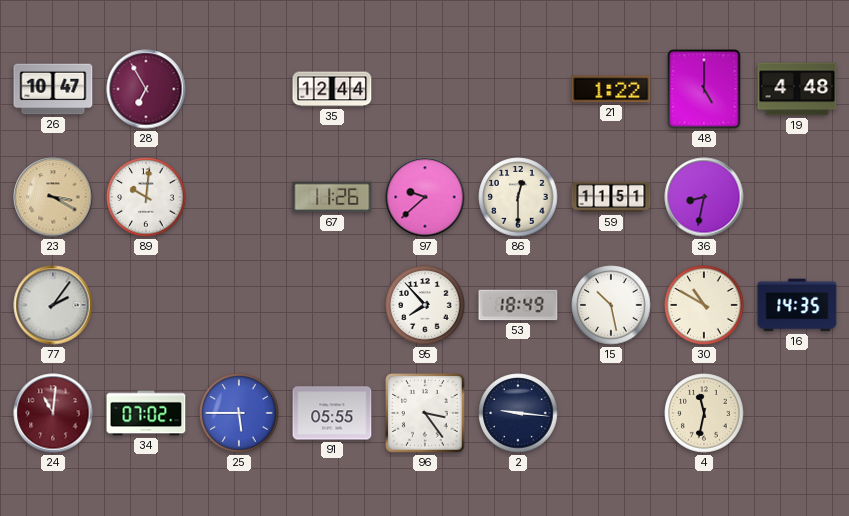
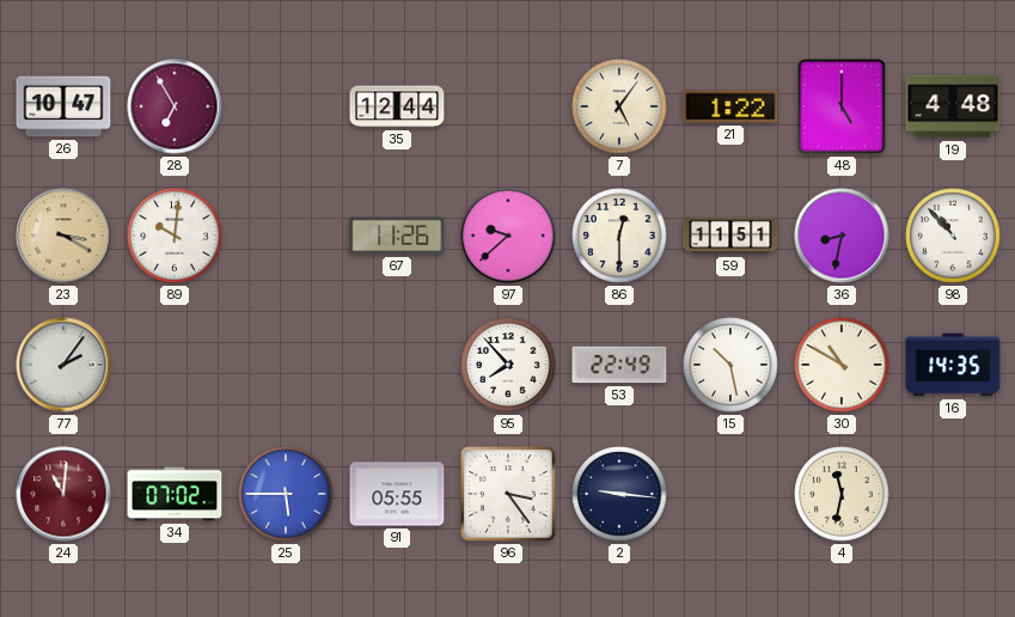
7: none -> 5:06 (619, 106)
98: none -> 10:53 (953, 236)
53: 18:49 -> 22:49 (619, 365)
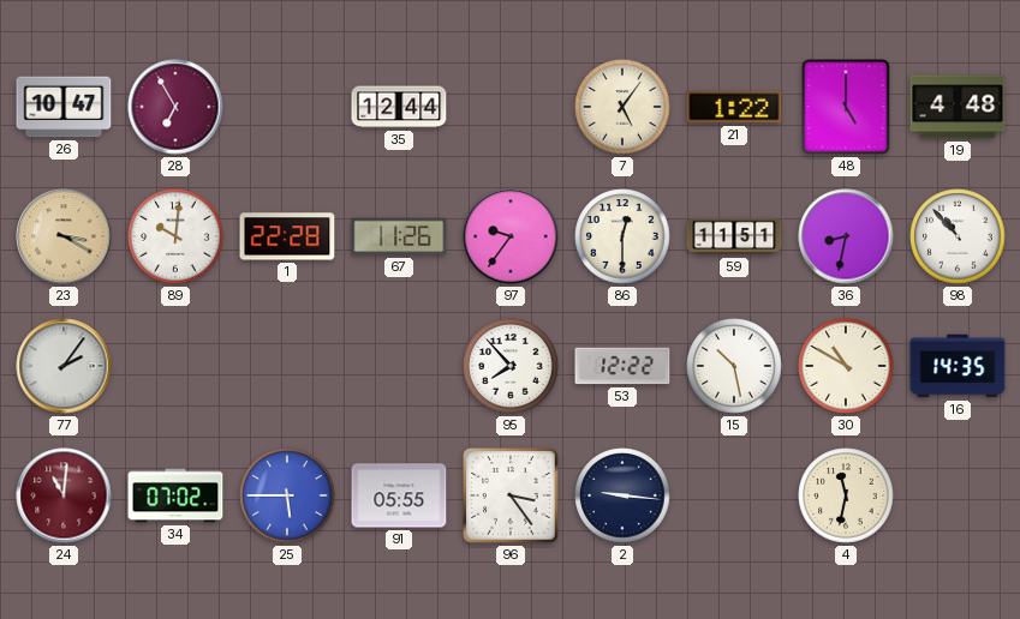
1: none -> 22:28 (287, 236)
97: 9:38 -> 9:36 (511, 236)
53: 22:49 -> 12:22 (622, 366)
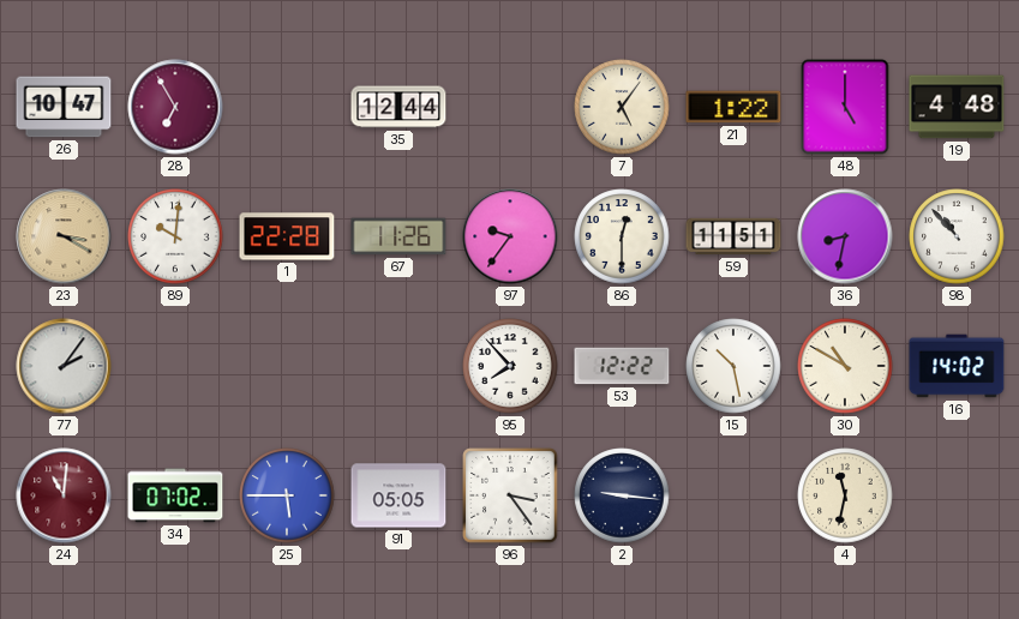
16: 14:35 -> 14:02 (957, 366)
91: 05:55 -> 05:05 (398, 495)
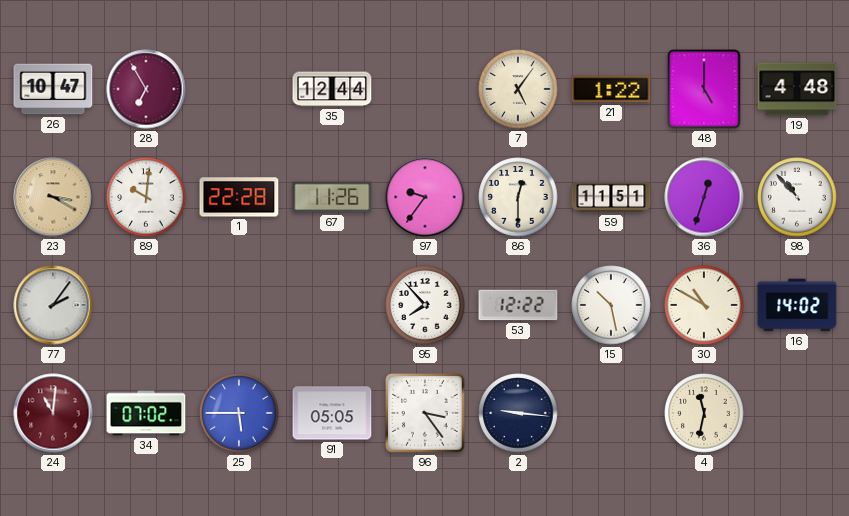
36: 8:32 -> 12:33 (704, 197)
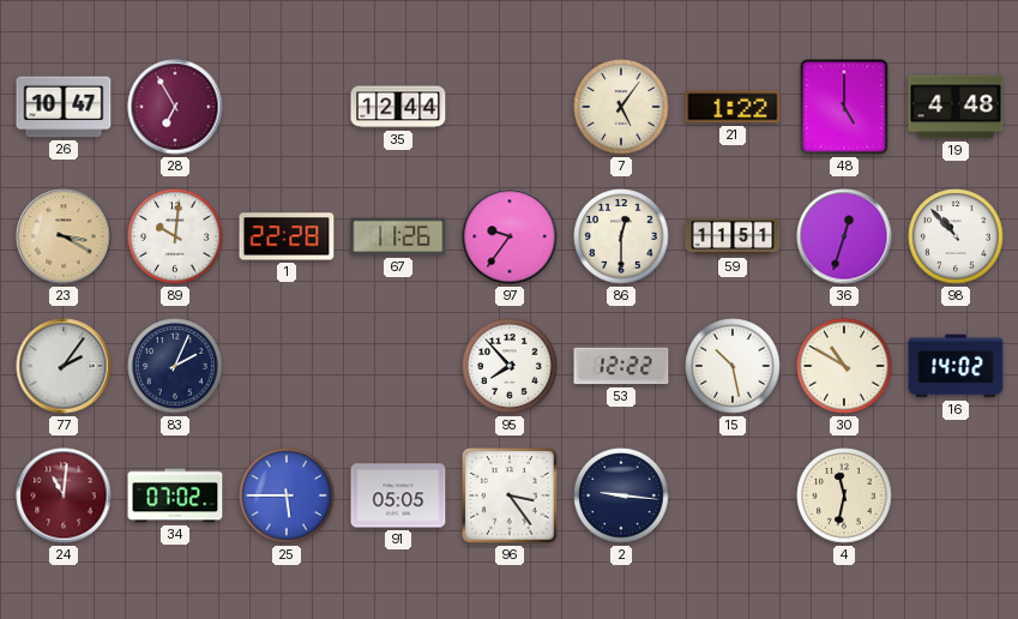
83: none -> 2:04 (175, 366)
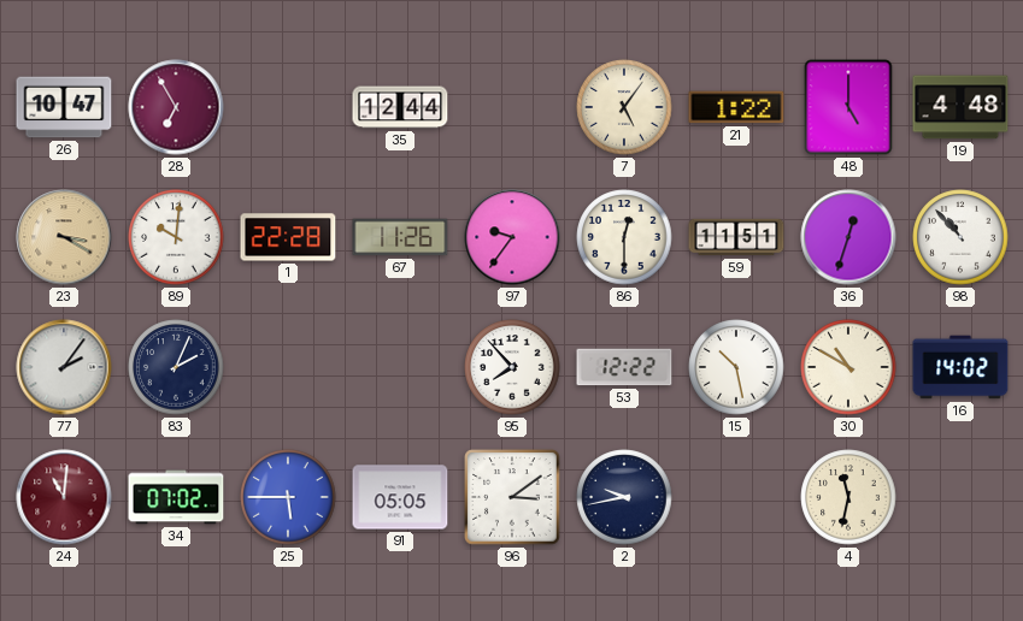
96: 3:24 -> 3:09 (512, 497)
2: 9:16 -> 9:43 (624, 497)
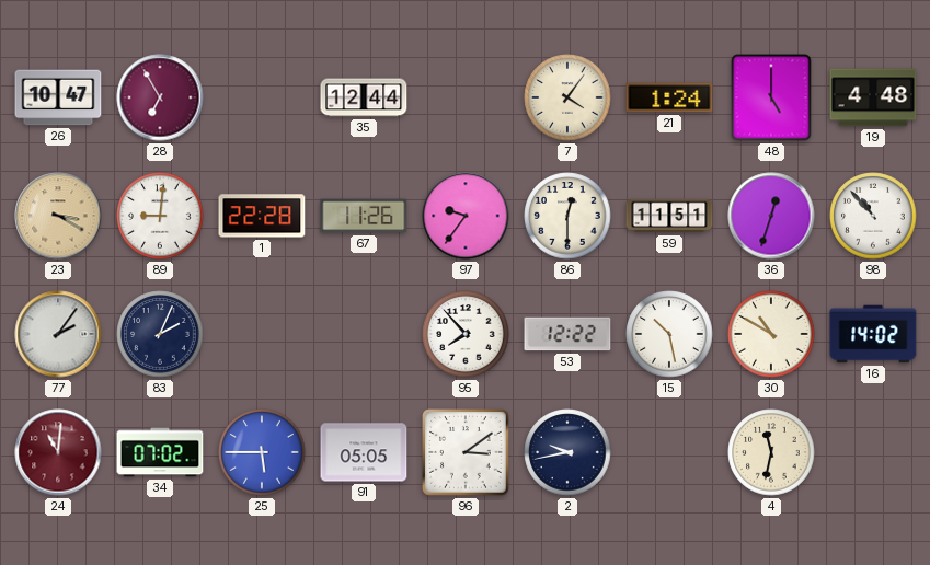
7: 5:06 -> 4:06 (567, 97)
21: 1:22 -> 1:24 (669, 97)
89: 10:01 -> 9:01 (160, 216)
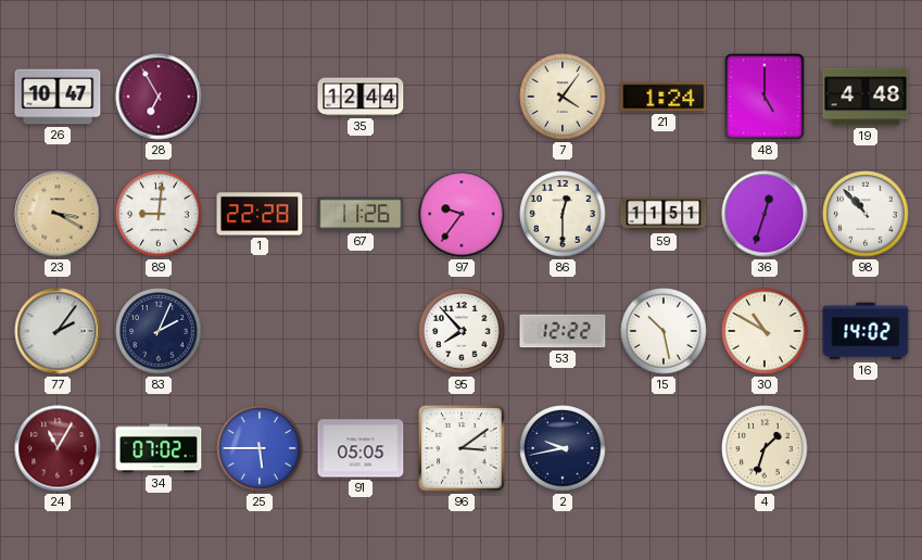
24: 11:01 -> 11:05 (58, 448)
4: 11:32 -> 1:33 (765, 448)
